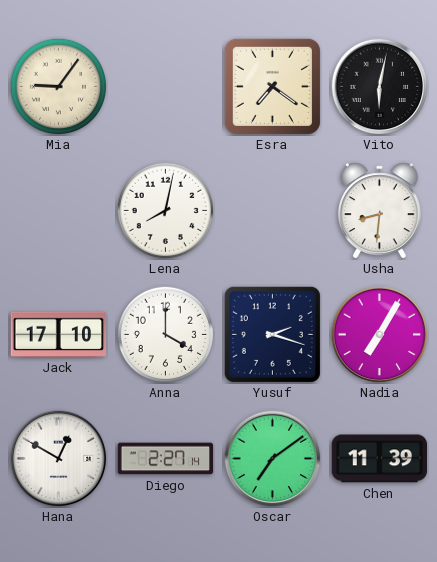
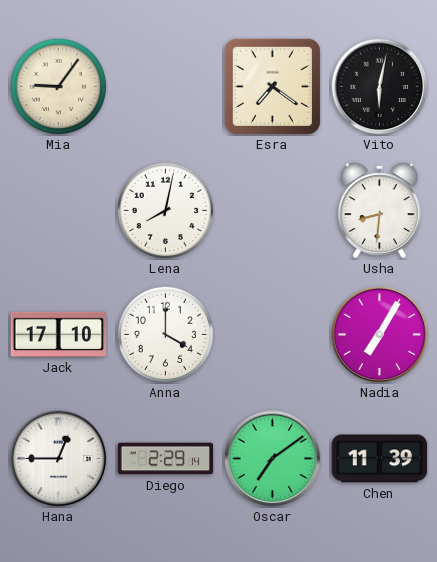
Yusuf: 2:18 -> none (272, 334)
Hana: 12:50 -> 12:45 (59, 459)
Diego: 2:27 -> 2:29 (166, 459)
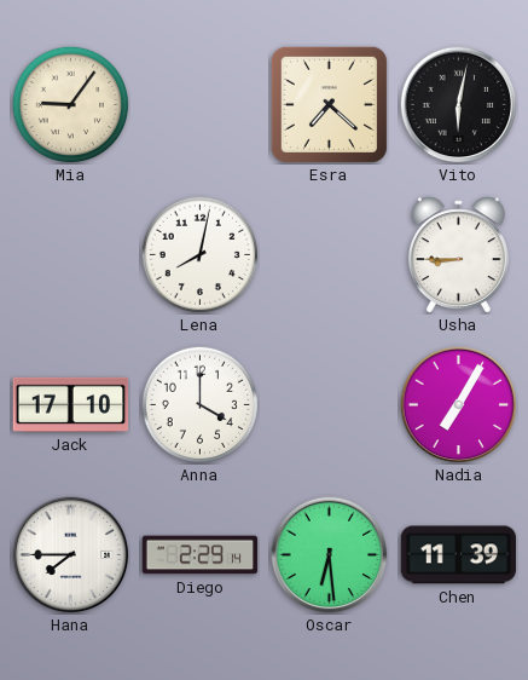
Esra: 7:21 -> 7:22 (329, 104)
Usha: 8:31 -> 8:45 (458, 254)
Hana: 12:45 -> 7:45 (71, 555)
Oscar: 7:09 -> 6:29 (330, 555)
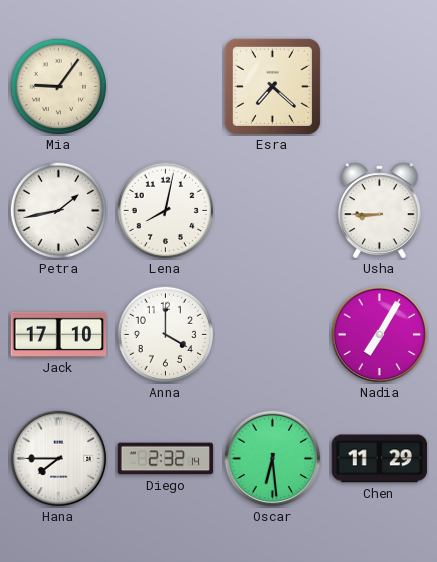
Vito: 6:02 -> none (459, 105)
Petra: none -> 1:43 (58, 210)
Diego: 2:29 -> 2:32 (166, 459)
Chen: 11:39 -> 11:29 (380, 459)
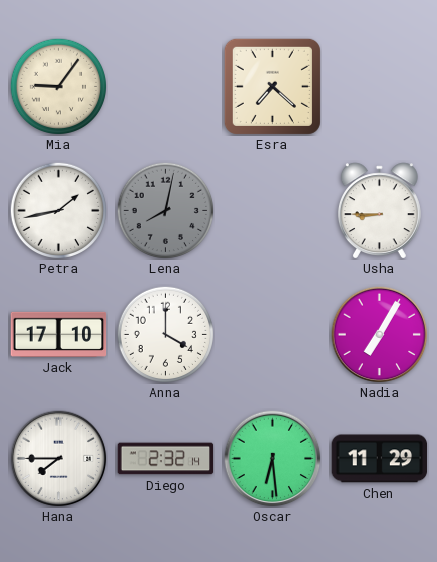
Lena dial: white -> grey (165, 210)
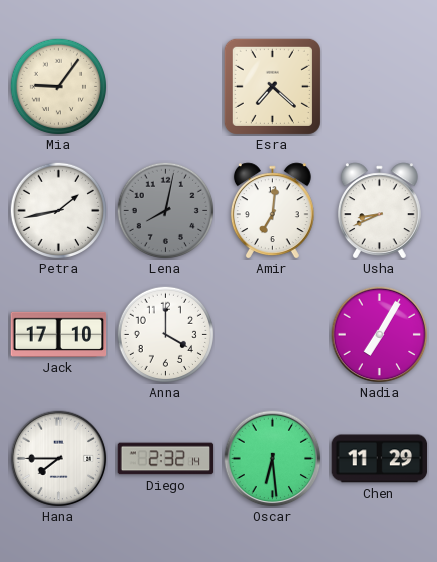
Amir: none -> 7:01 (272, 210)
Usha: 8:45 -> 8:41 (379, 210)
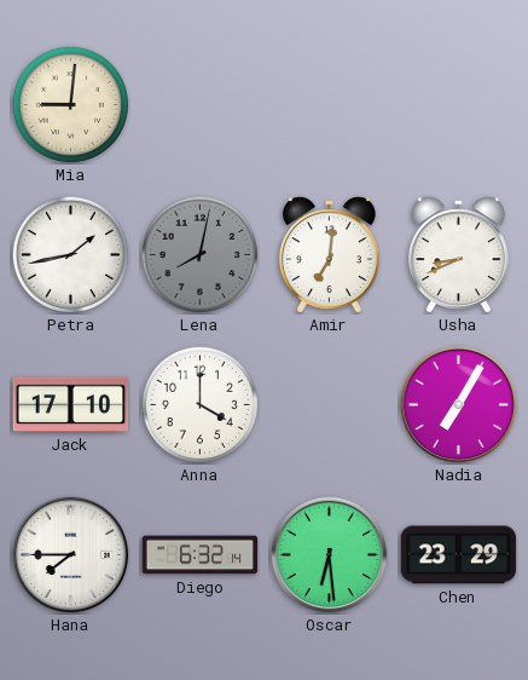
Mia: 9:06 -> 9:01 (70, 104)
Esra: 7:22 -> none (272, 86)
Diego: 2:32 -> 6:32 (201, 555)
Chen: 11:29 -> 23:29 (459, 555)
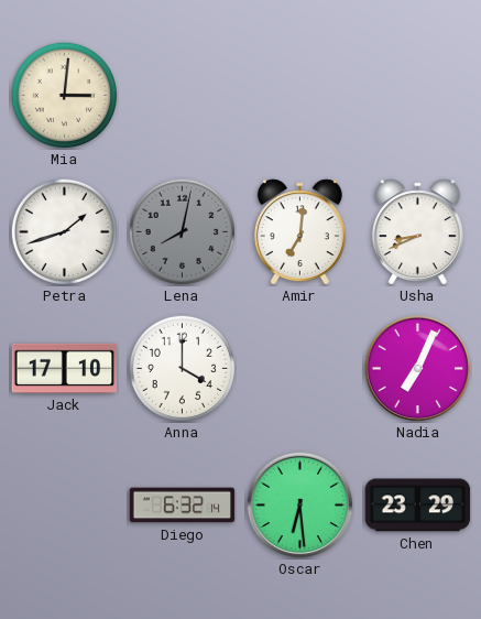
Mia: 9:01 -> 3:01 (64, 95)
Petra: 1:43 -> 1:42 (64, 231)
Nadia: 7:05 -> 7:04 (418, 369)
Hana: 7:45 -> none (71, 555)
